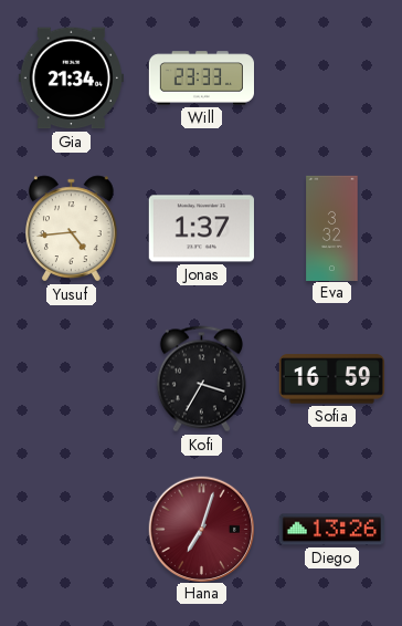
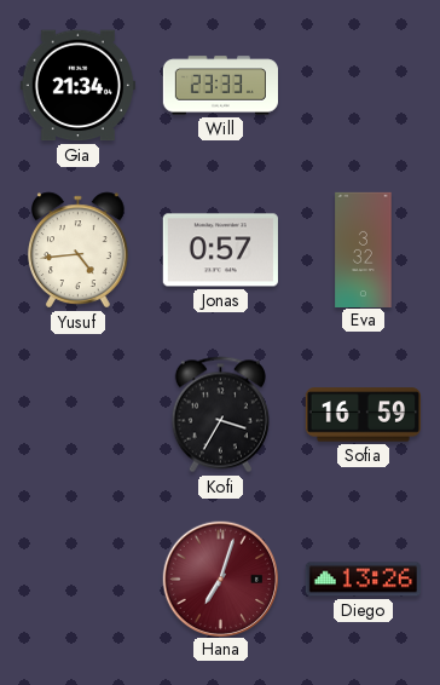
Jonas: 1:37 -> 0:57 (220, 251)
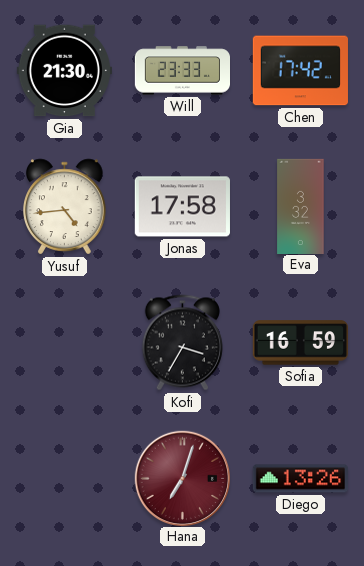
Gia: 21:34 -> 21:30 (64, 71)
Chen: none -> 17:42 (300, 71)
Jonas: 0:57 -> 17:58 (182, 207)
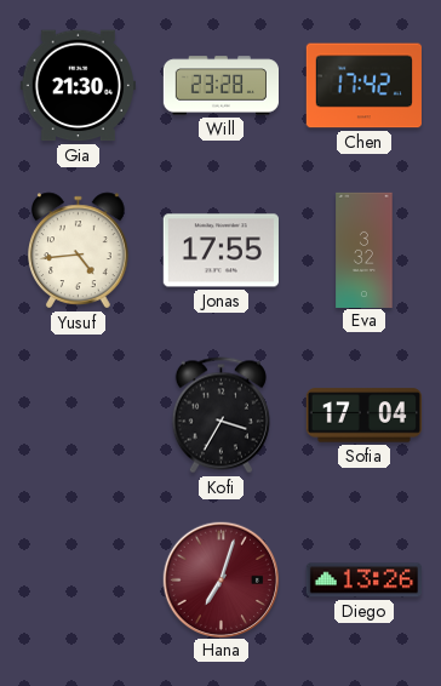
Will: 23:33 -> 23:28 (220, 86)
Jonas: 17:58 -> 17:55 (220, 251)
Sofia: 16:59 -> 17:04 (363, 416)
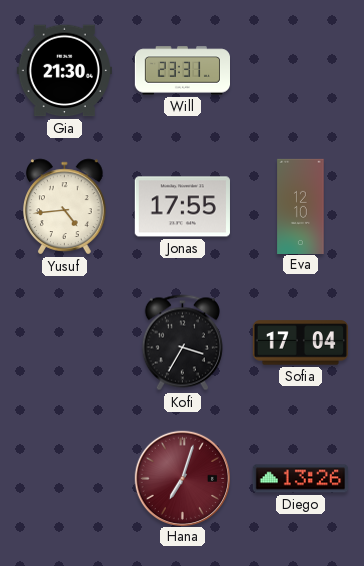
Will: 23:28 -> 23:31 (182, 71)
Chen: 17:42 -> none (363, 86)
Eva: 3:32 -> 12:10 (301, 206)
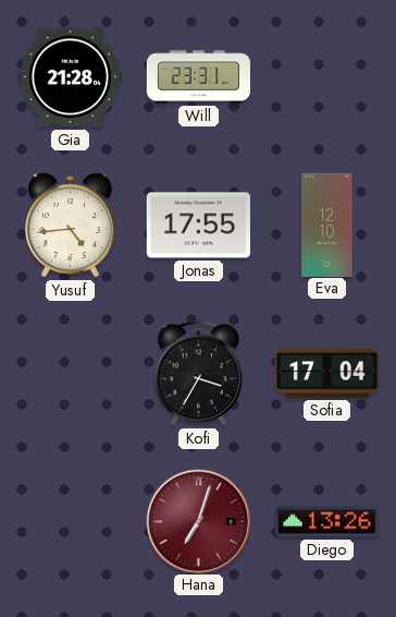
Gia: 21:30 -> 21:28 (70, 77)
